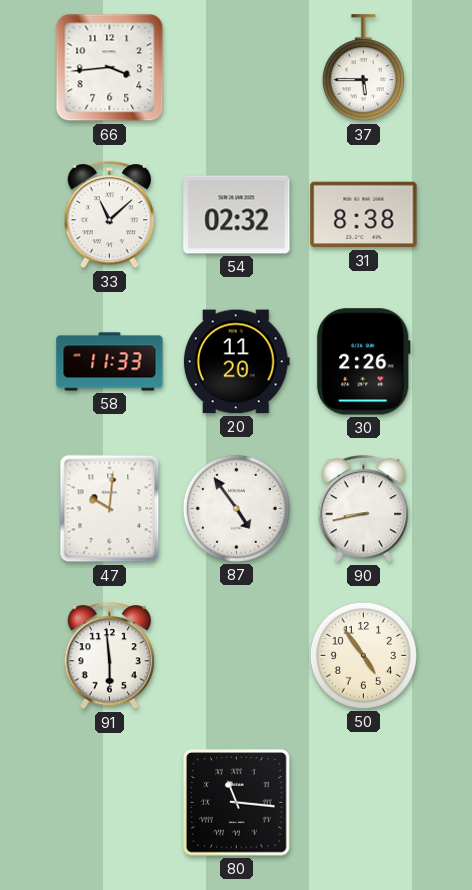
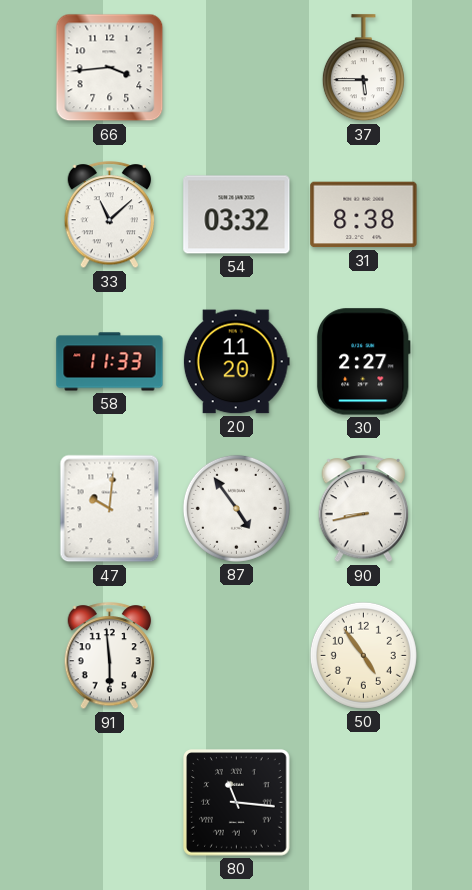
54: 02:32 -> 03:32 (237, 215)
30: 2:26 -> 2:27 (363, 362)
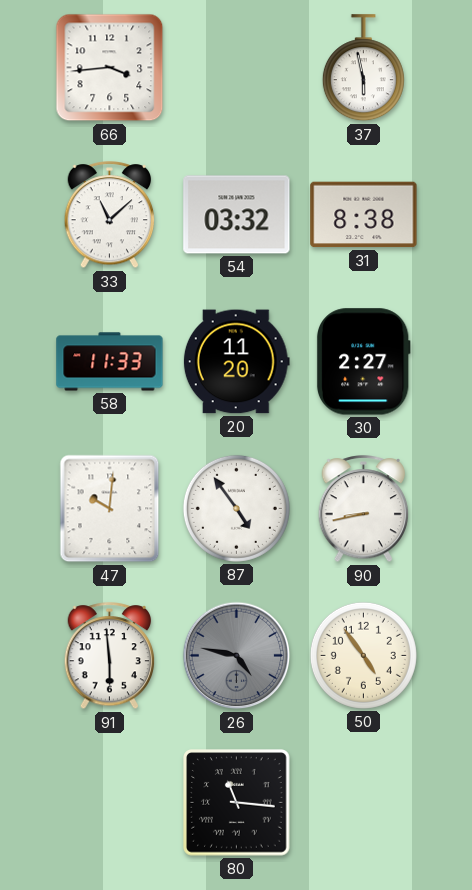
37: 5:45 -> 5:58 (363, 68)
26: none -> 4:47 (237, 656)
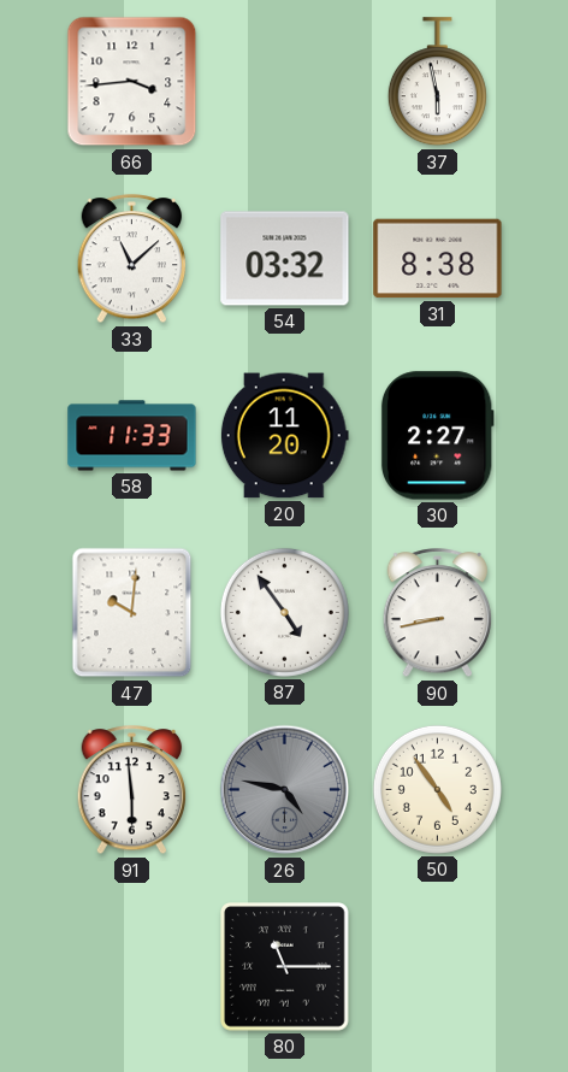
80: 11:16 -> 11:15 (285, 967)
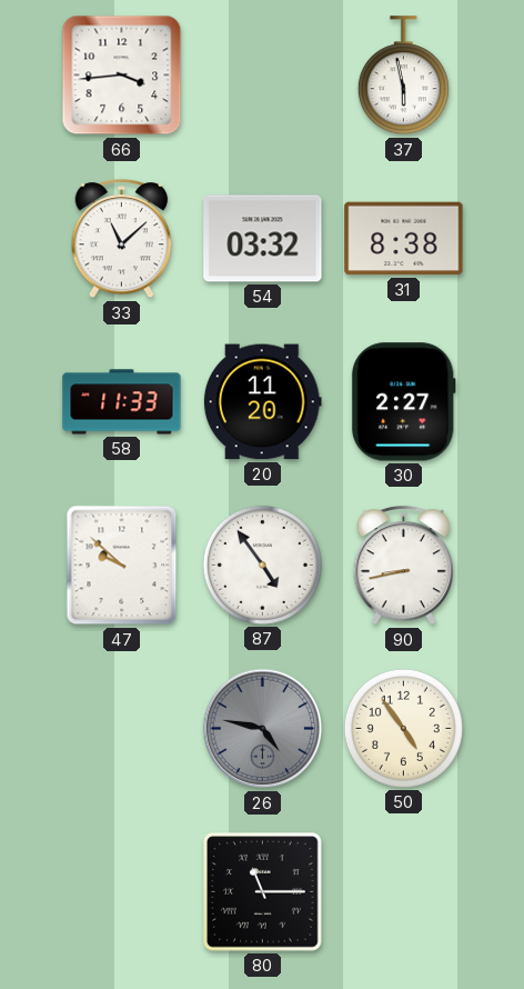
47: 10:01 -> 9:52 (122, 566)
91: 5:59 -> none (132, 790)
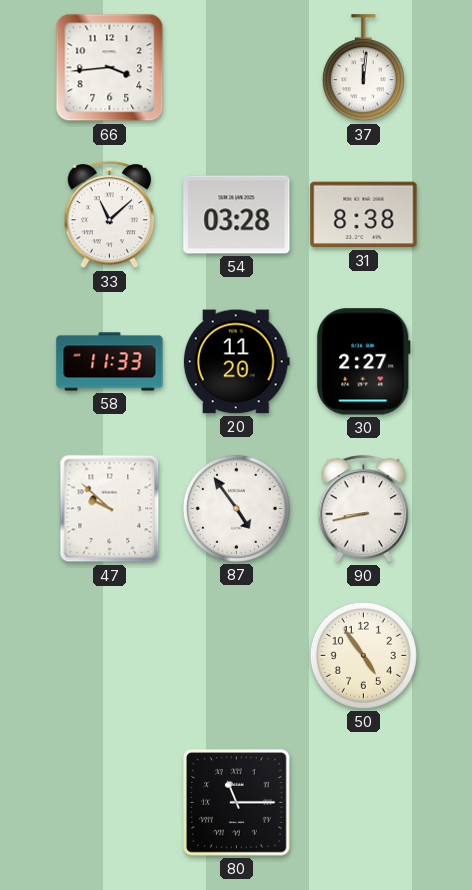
37: 5:58 -> 12:01 (363, 68)
54: 03:32 -> 03:28 (237, 215)
26: 4:47 -> none (263, 729)
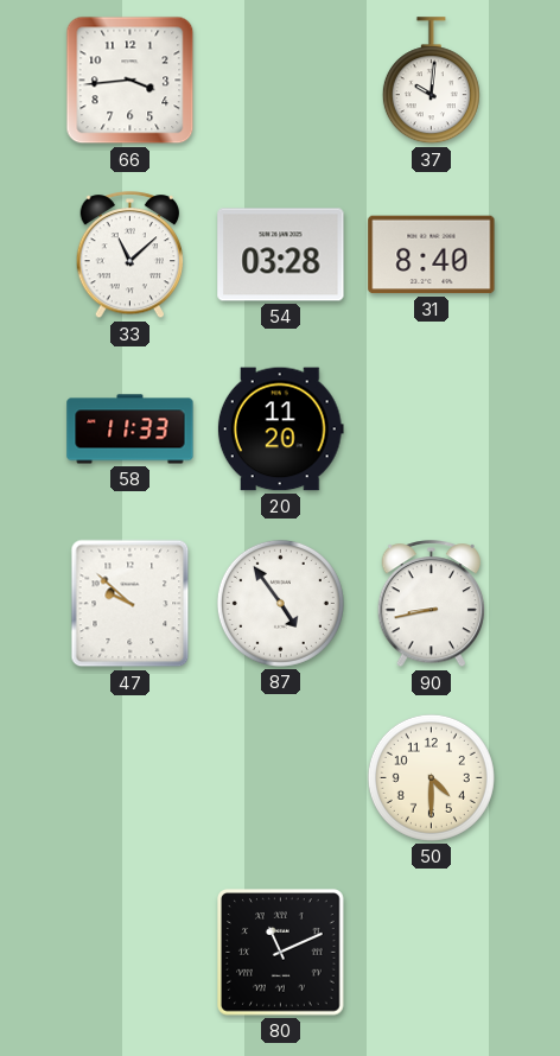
37: 12:01 -> 10:01 (431, 81)
31: 8:38 -> 8:40 (432, 255)
30: 2:27 -> none (363, 362)
50: 4:54 -> 4:30 (431, 777)
80: 11:15 -> 11:11 (281, 953)
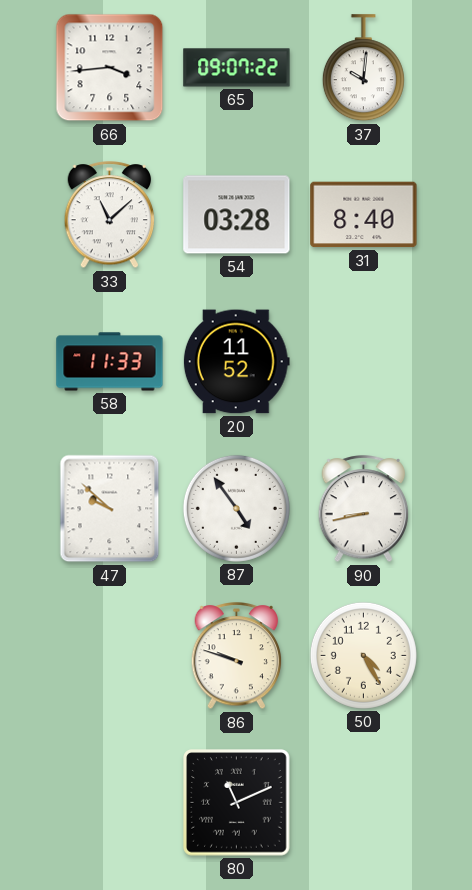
65: none -> 09:07 (237, 68)
20: 11:20 -> 11:52 (236, 362)
86: none -> 9:48 (237, 656)
50: 4:30 -> 4:25 (363, 655)
